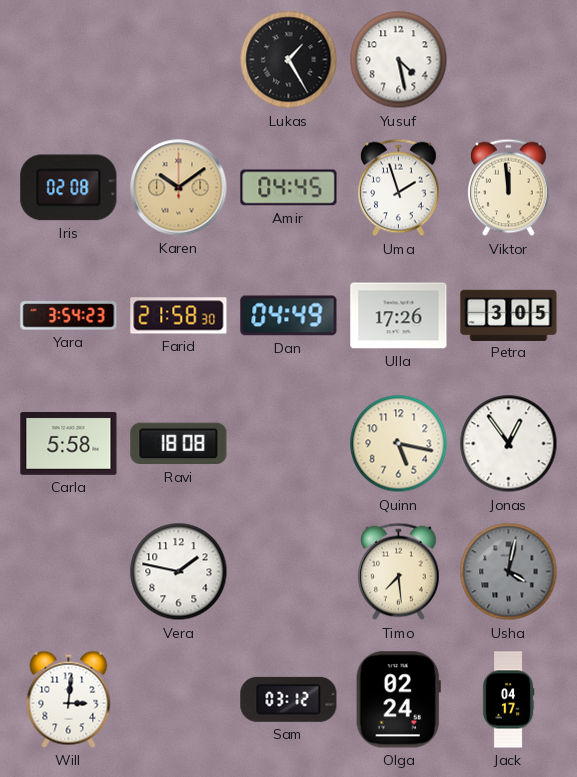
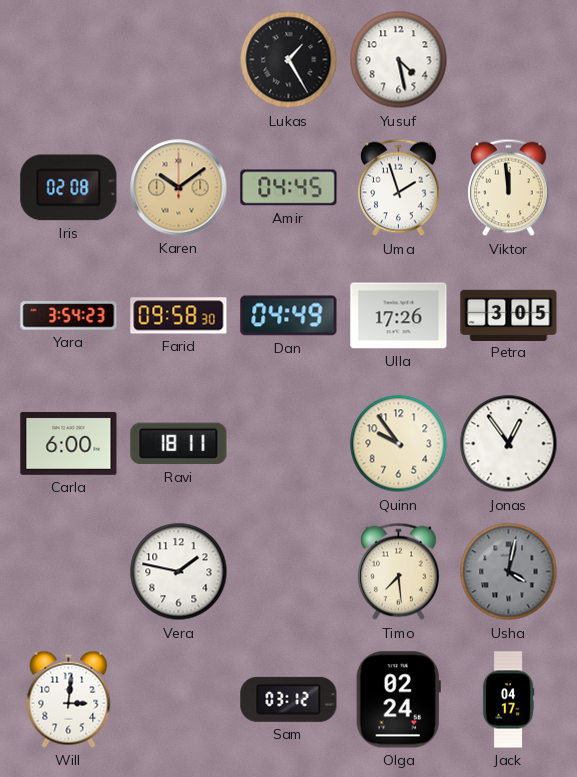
Farid: 21:58 -> 09:58 (179, 316)
Carla: 5:58 -> 6:00 (69, 443)
Ravi: 18:08 -> 18:11 (179, 444)
Quinn: 5:17 -> 9:54 (399, 444)
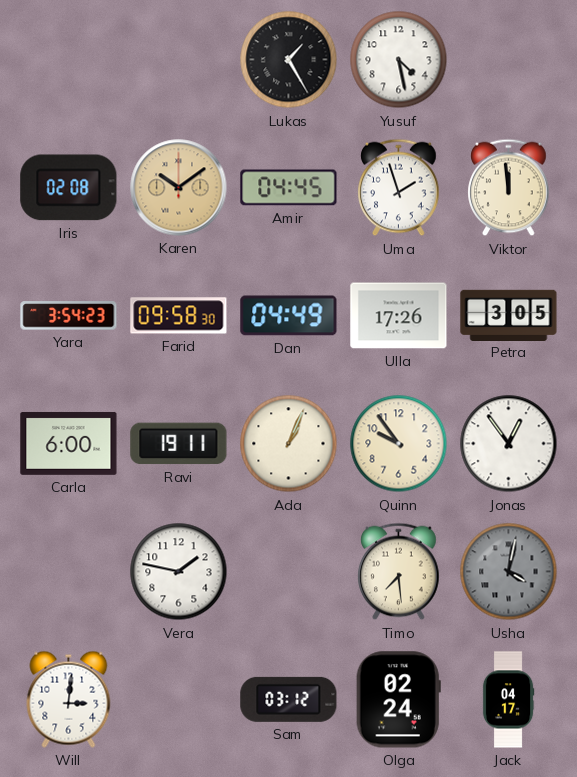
Ravi: 18:11 -> 19:11 (179, 444)
Ada: none -> 1:04 (289, 444)
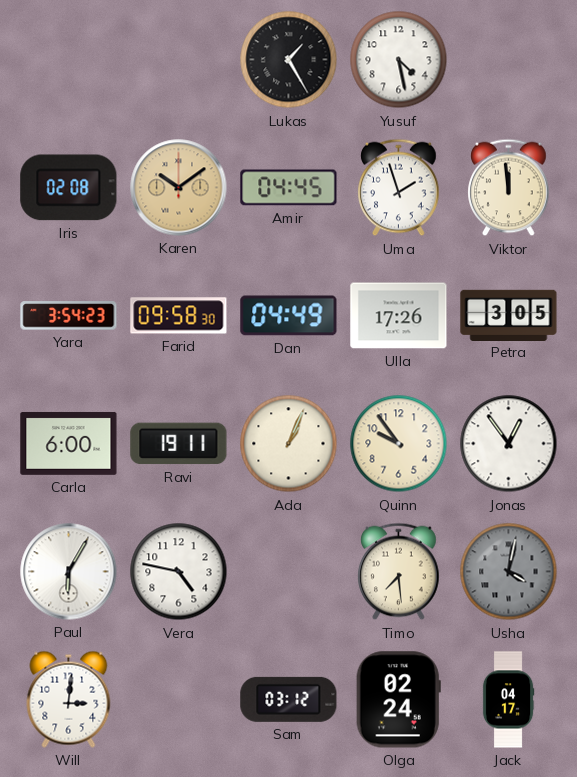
Paul: none -> 6:05 (69, 572)
Vera: 1:47 -> 4:47 (179, 572)
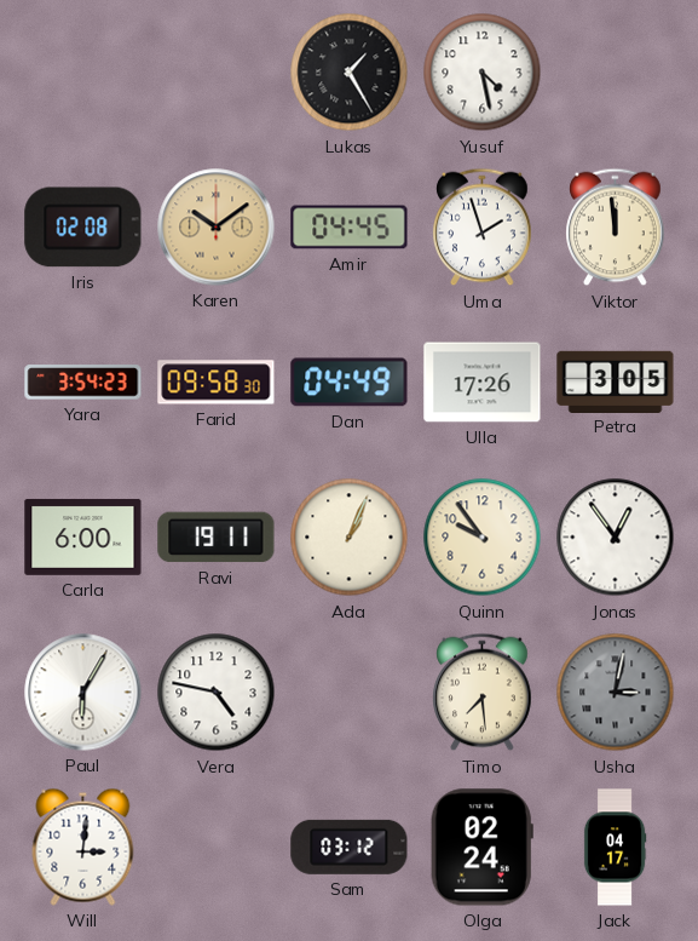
Usha: 4:02 -> 3:02 (616, 693)
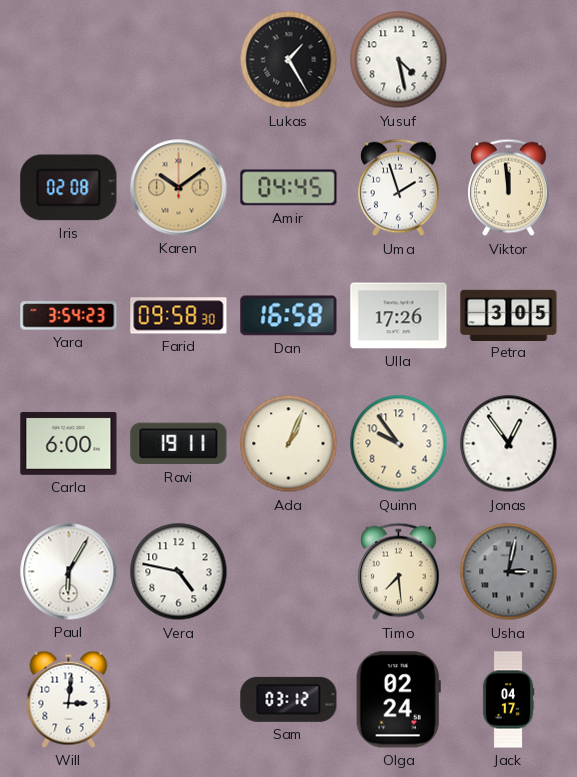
Dan: 04:49 -> 16:58 (289, 316)
